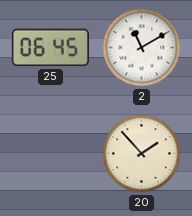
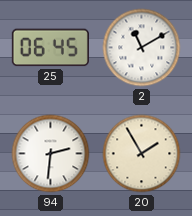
94: none -> 2:31 (51, 154)
20: 1:53 -> 1:55 (142, 154)
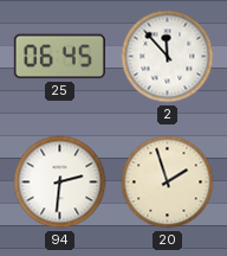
2: 11:10 -> 11:53 (168, 57)
20: 1:55 -> 1:57 (168, 183)
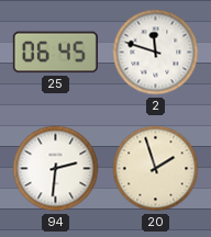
2: 11:53 -> 11:48 (156, 53)
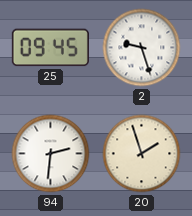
25: 06:45 -> 09:45 (50, 48)
2: 11:48 -> 9:27 (142, 48)
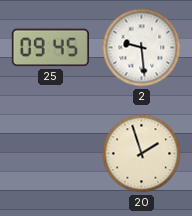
2: 9:27 -> 9:29 (142, 48)
94: 2:31 -> none (51, 154)
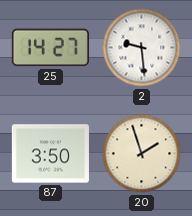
25: 09:45 -> 14:27 (50, 48)
87: none -> 3:50 (50, 154)
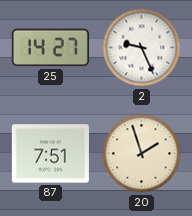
2: 9:29 -> 9:26 (142, 48)
87: 3:50 -> 7:51 (50, 154)
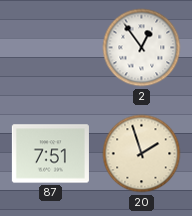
25: 14:27 -> none (50, 48)
2: 9:26 -> 12:54 (142, 48)
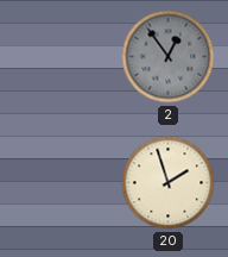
2 dial: white -> grey (169, 57)
87: 7:51 -> none (50, 154)
